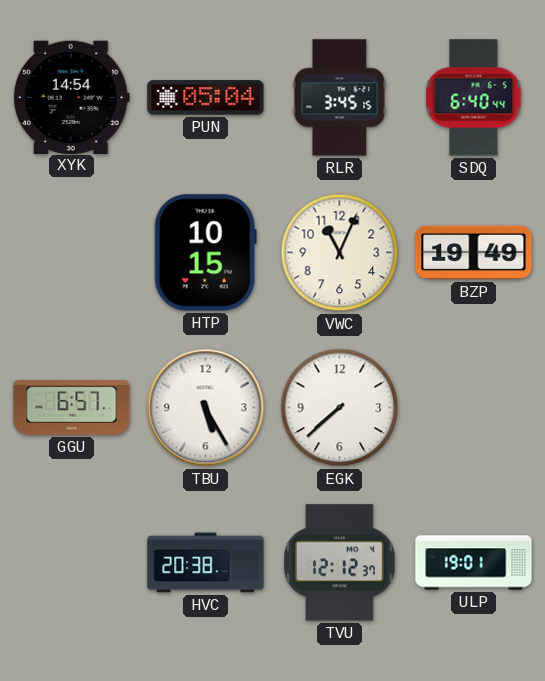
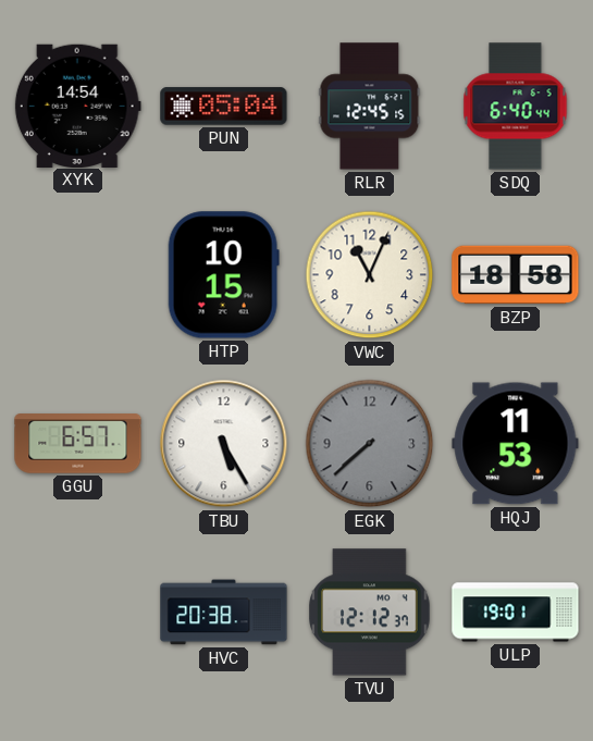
RLR: 3:45 -> 12:45 (370, 107)
BZP: 19:49 -> 18:58 (516, 275)
EGK dial: white -> grey (370, 444)
HQJ: none -> 11:53 (516, 444)
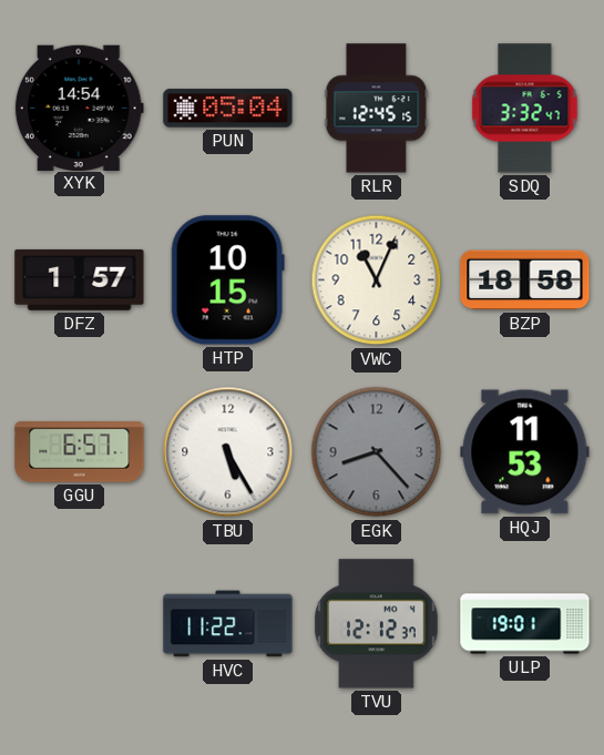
SDQ: 6:40 -> 3:32 (525, 109)
DFZ: none -> 1:57 (80, 279)
EGK: 7:38 -> 8:23 (377, 452)
HVC: 20:38 -> 11:22 (228, 624)
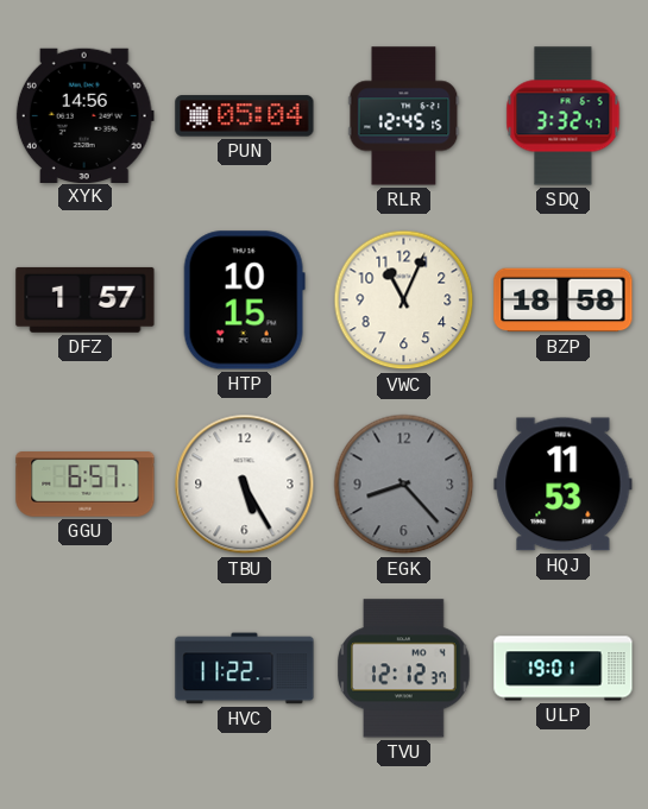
XYK: 14:54 -> 14:56 (84, 115)
